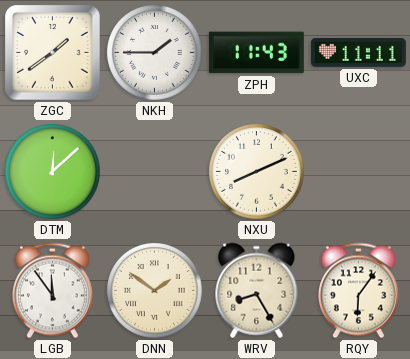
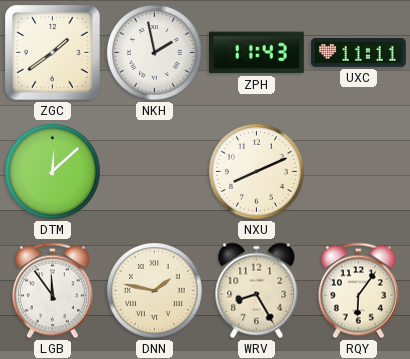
NKH: 1:45 -> 1:58 (155, 53)
DNN: 1:51 -> 1:47 (155, 291)
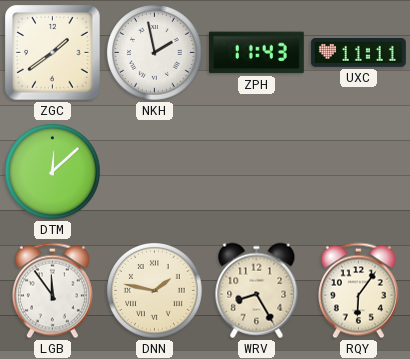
NXU: 8:11 -> none (257, 172)
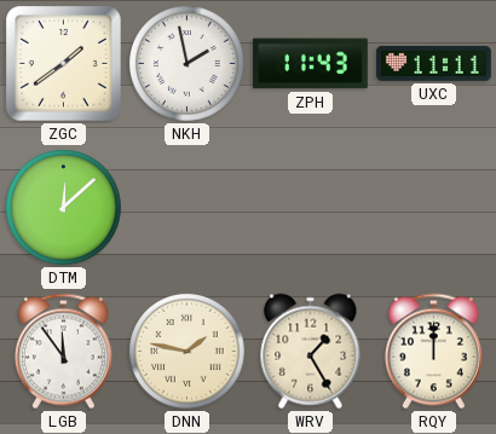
WRV: 8:25 -> 1:25 (311, 352)
RQY: 6:06 -> 12:00 (433, 352)
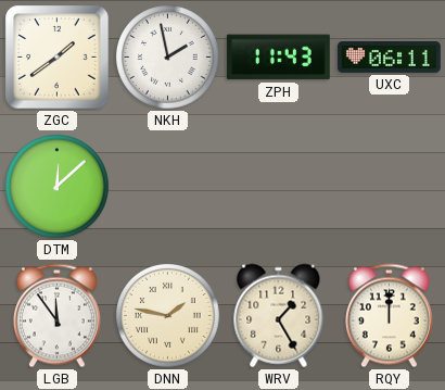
UXC: 11:11 -> 06:11 (389, 56)
